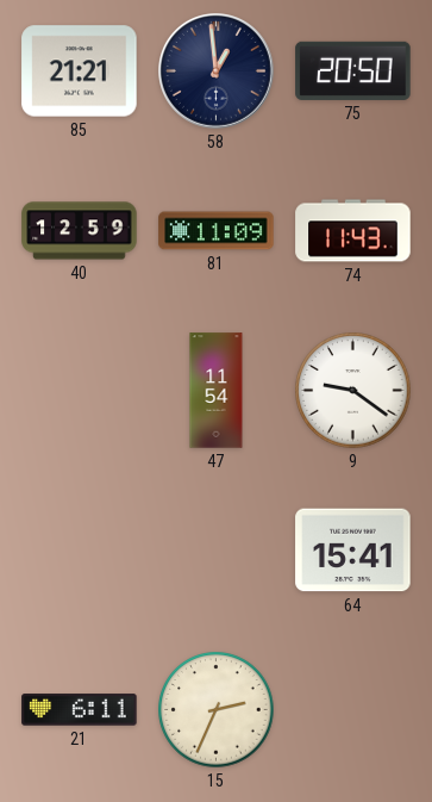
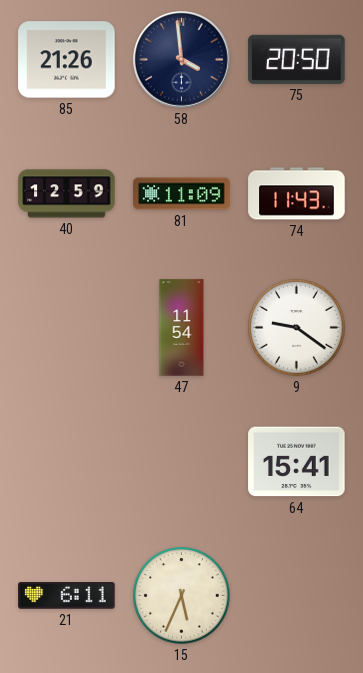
85: 21:21 -> 21:26 (67, 60)
58: 12:59 -> 3:59 (182, 60)
15: 2:34 -> 5:34 (182, 596)
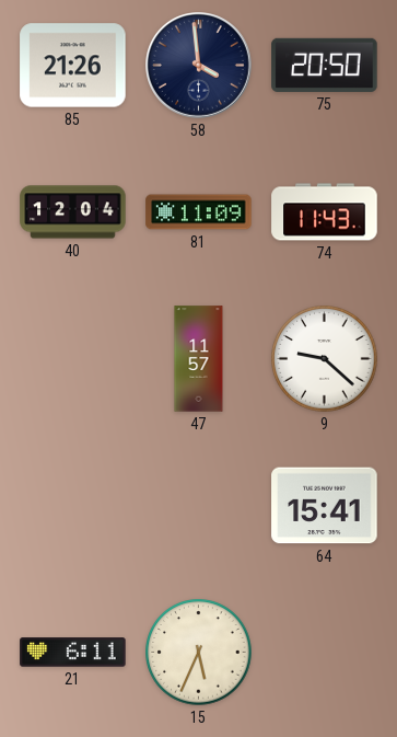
40: 12:59 -> 12:04 (73, 212)
47: 11:54 -> 11:57 (199, 359)
9: 9:21 -> 9:22 (325, 359)
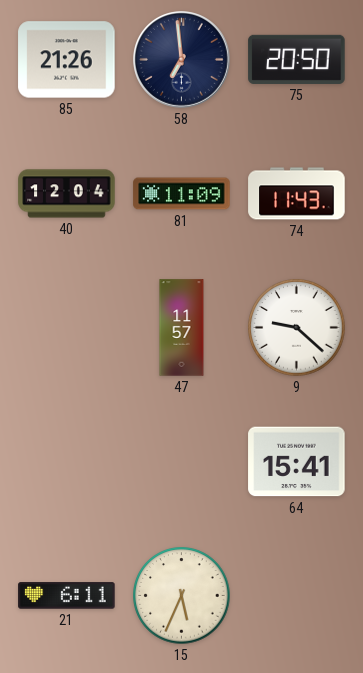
58: 3:59 -> 6:59 (182, 60)
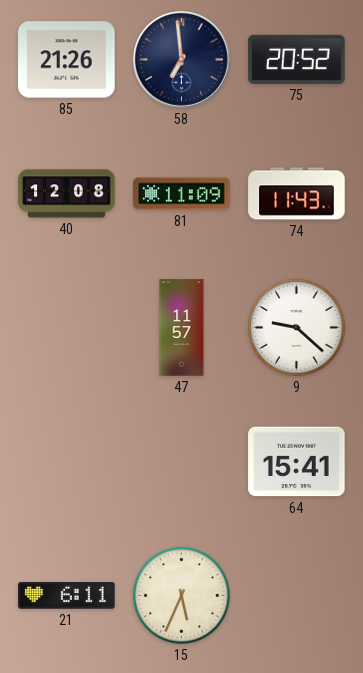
75: 20:50 -> 20:52 (297, 59)
40: 12:04 -> 12:08 (67, 194)
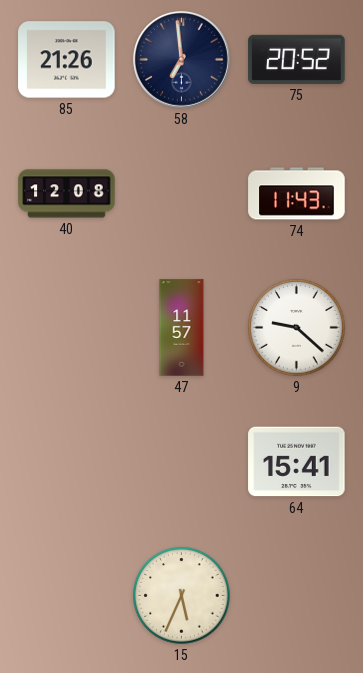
81: 11:09 -> none (182, 194)
21: 6:11 -> none (67, 596)
